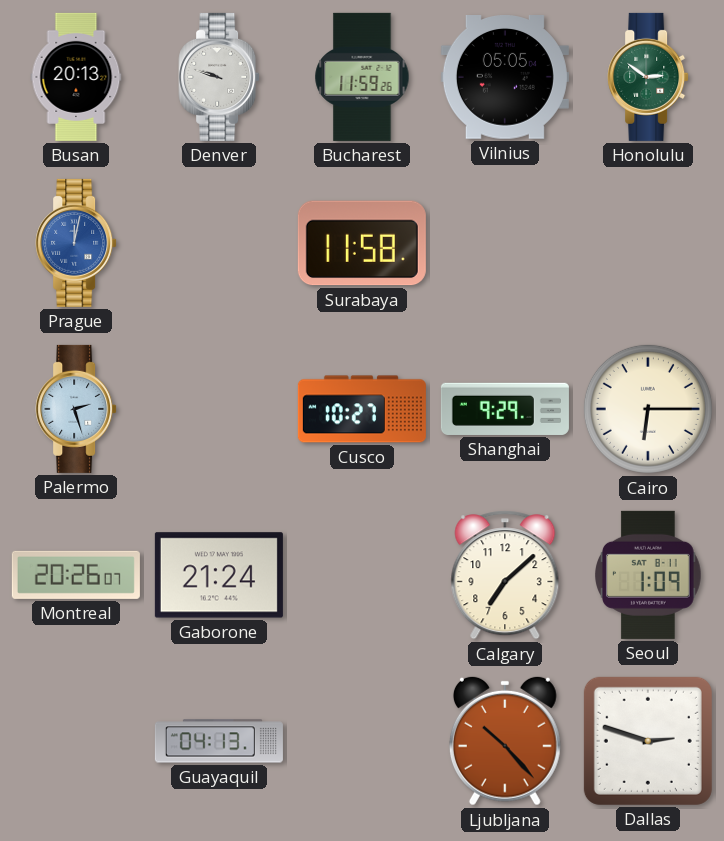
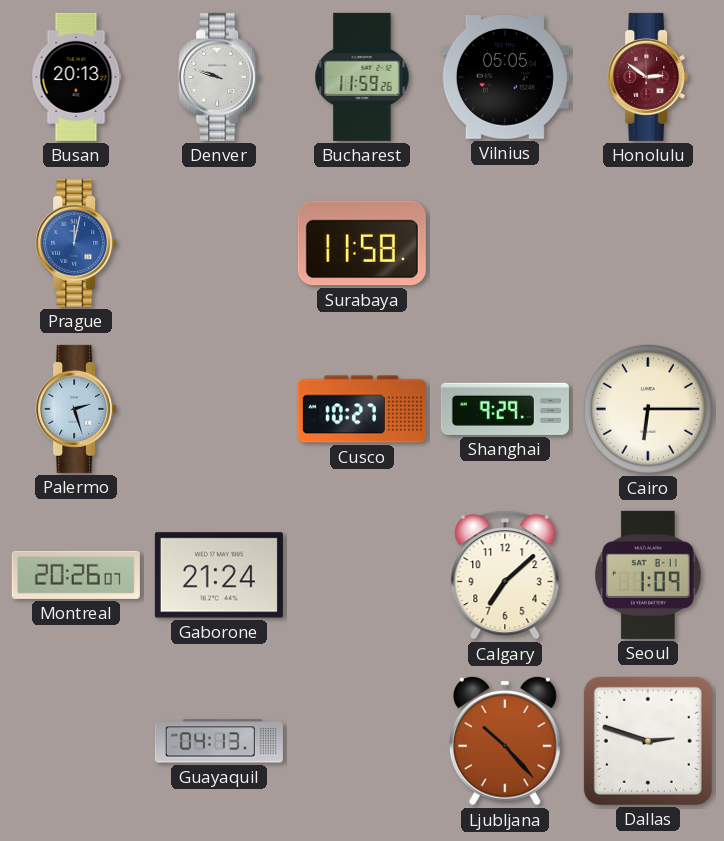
Honolulu dial: green -> burgundy (648, 77)
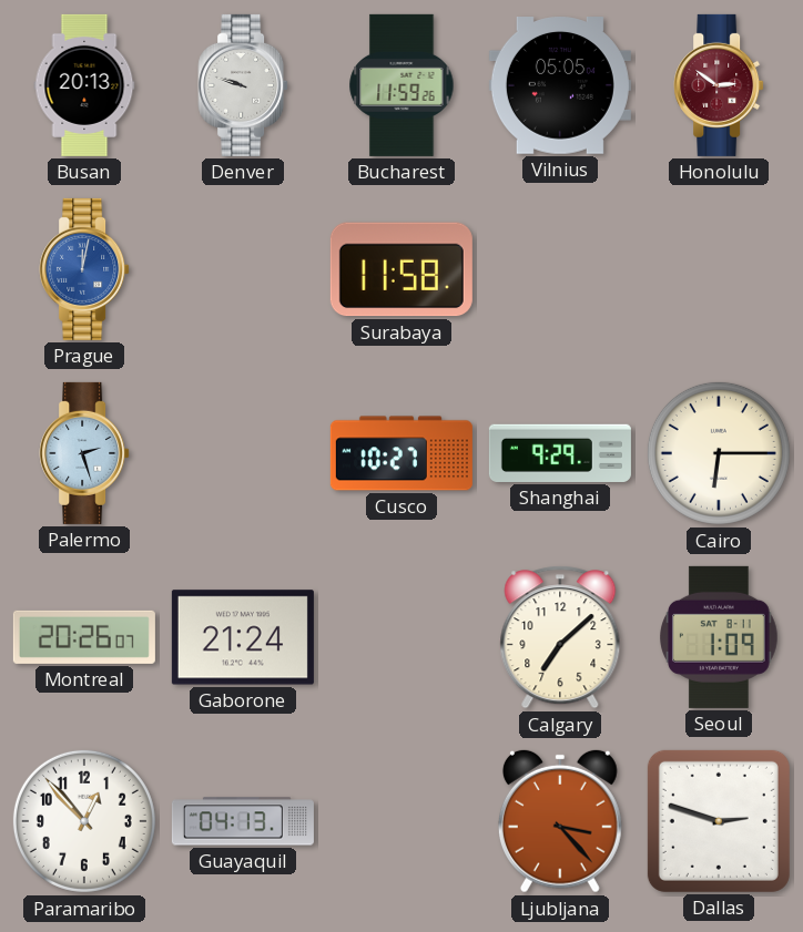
Paramaribo: none -> 12:53 (84, 821)
Ljubljana: 10:23 -> 3:23 (560, 821)
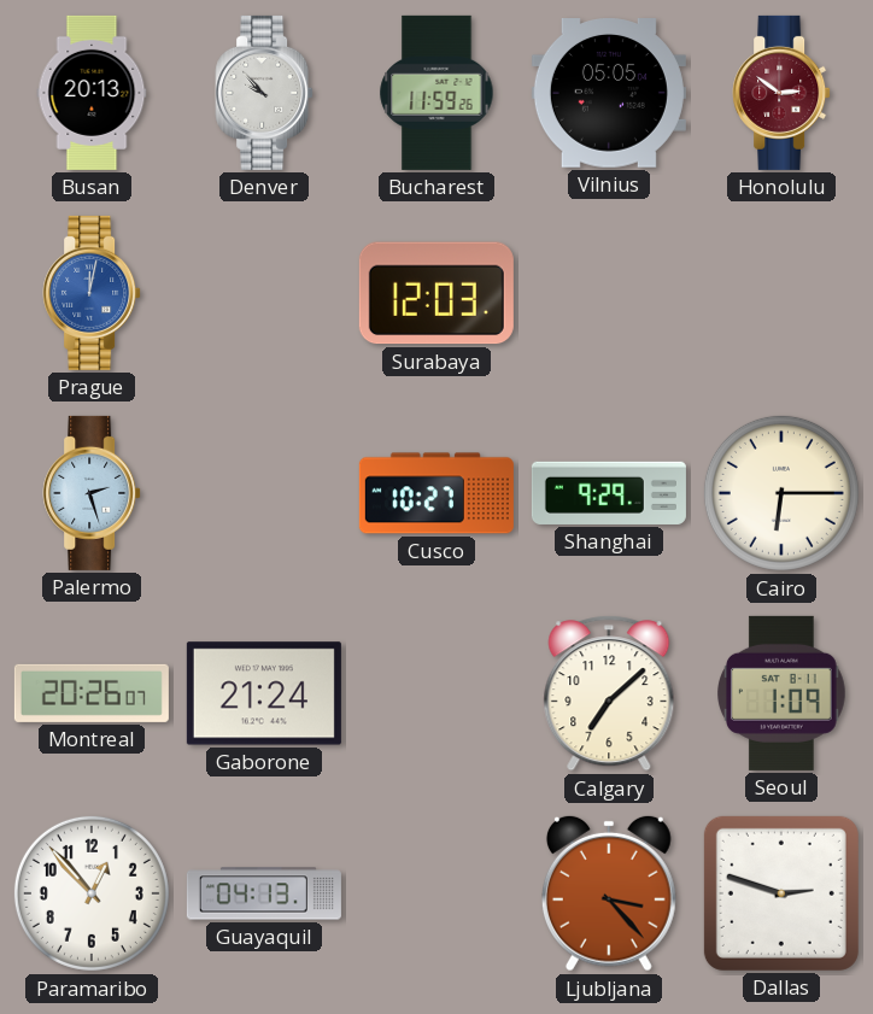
Denver: 9:48 -> 9:53 (264, 93)
Surabaya: 11:58 -> 12:03 (436, 293)
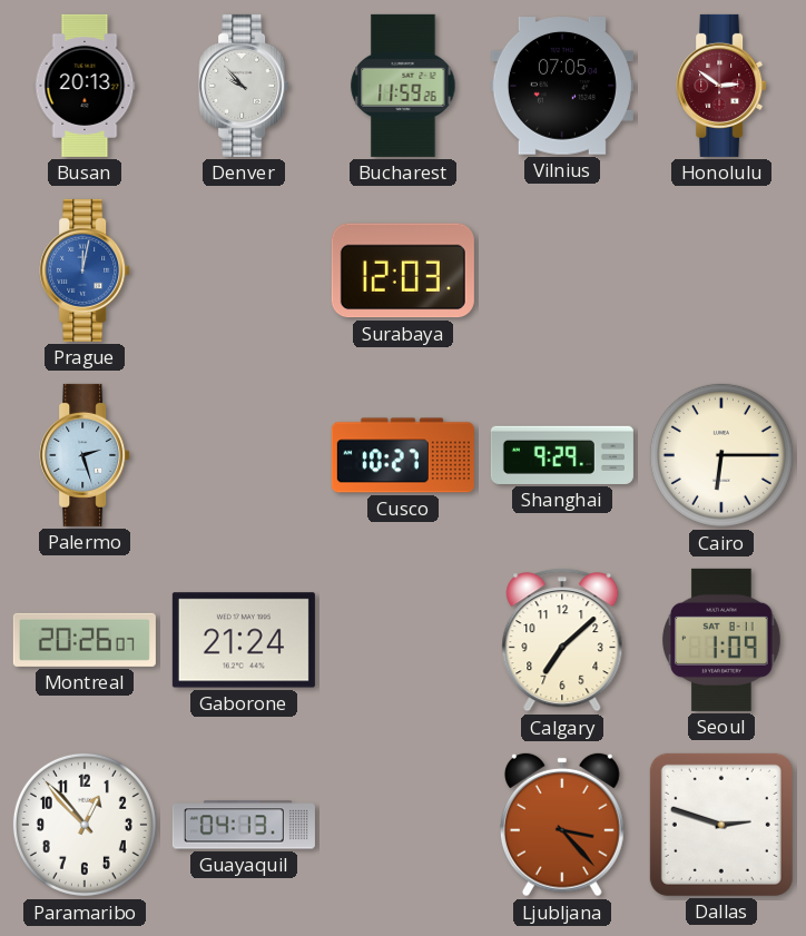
Vilnius: 05:05 -> 07:05 (562, 87)
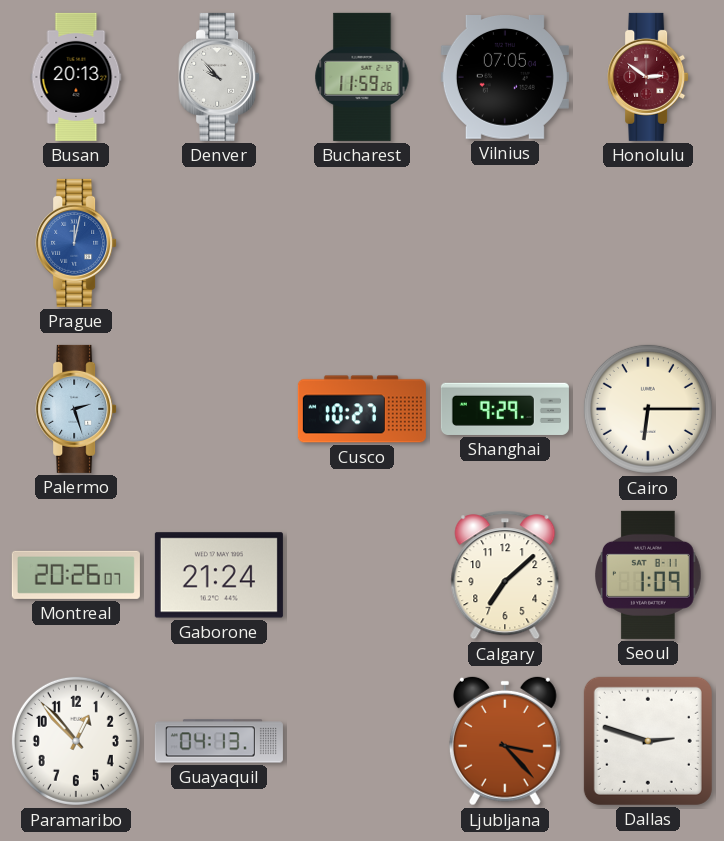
Surabaya: 12:03 -> none (403, 270)
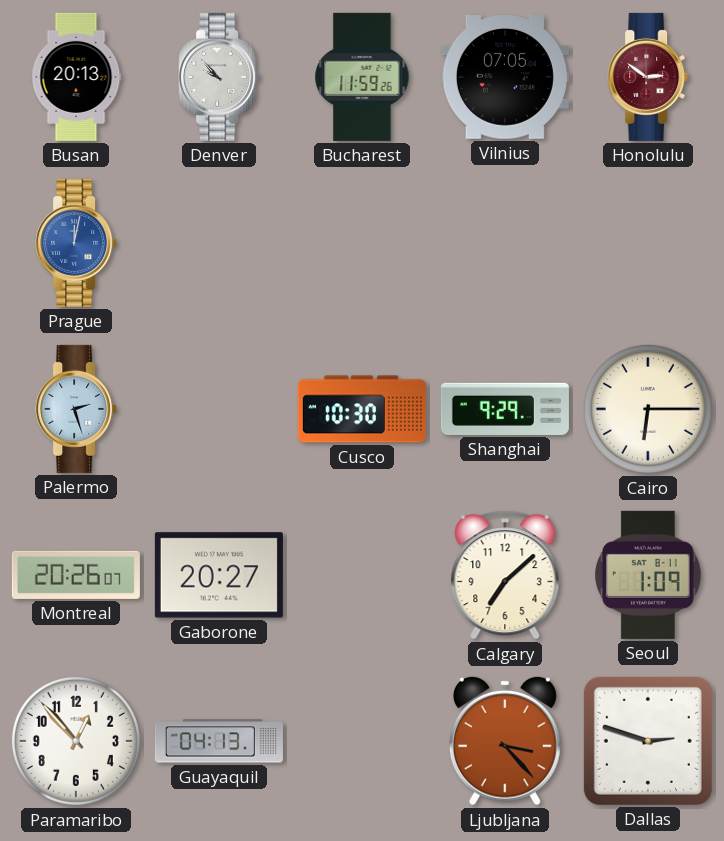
Cusco: 10:27 -> 10:30 (362, 409)
Gaborone: 21:24 -> 20:27 (219, 575)
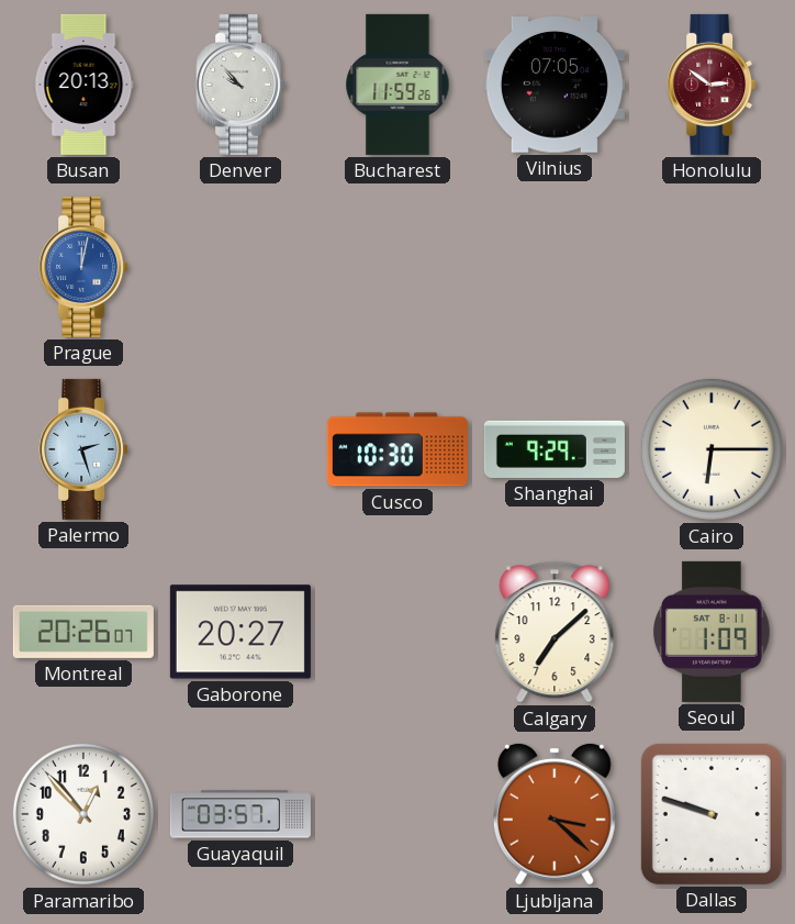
Guayaquil: 04:13 -> 03:57 (240, 814)
Ljubljana: 3:23 -> 3:22 (555, 814)
Dallas: 2:48 -> 9:48 (712, 814)
